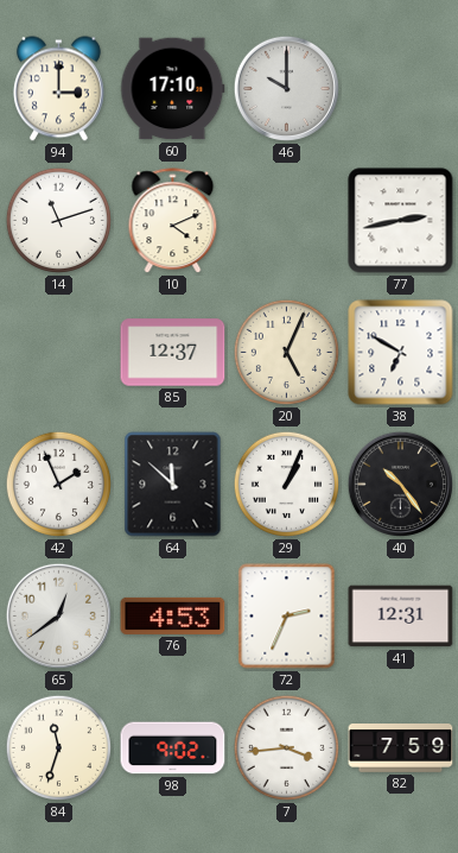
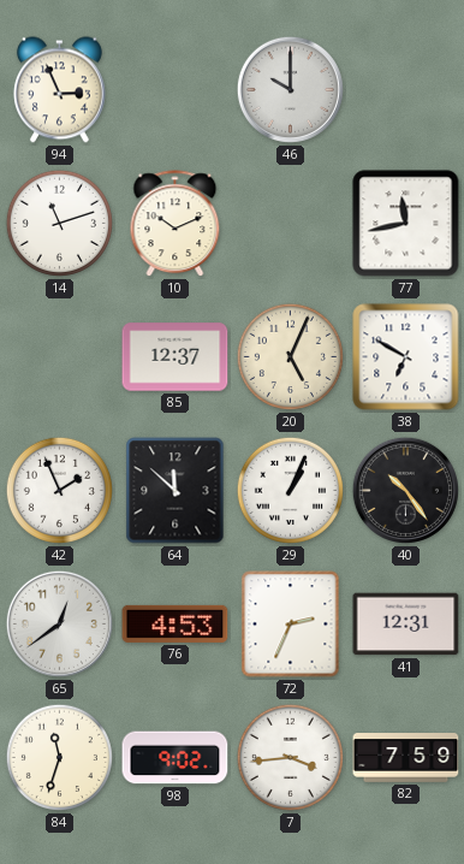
94: 3:00 -> 2:56 (59, 90)
60: 17:10 -> none (173, 89)
10: 4:11 -> 10:11 (176, 224)
77: 2:43 -> 11:43 (406, 224)
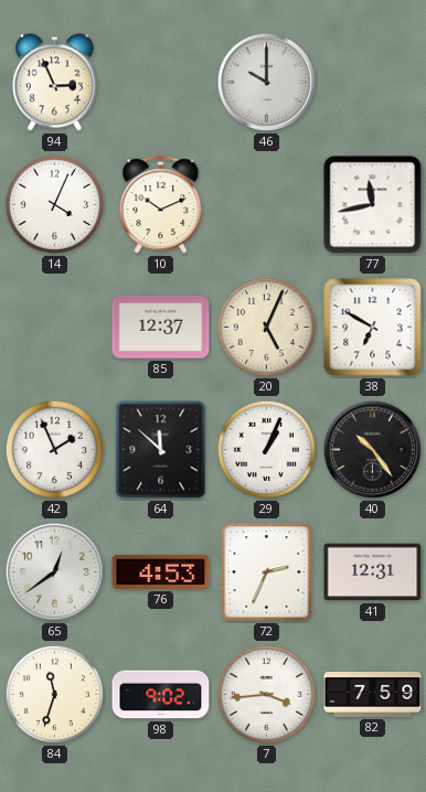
14: 11:12 -> 4:04 (54, 204)
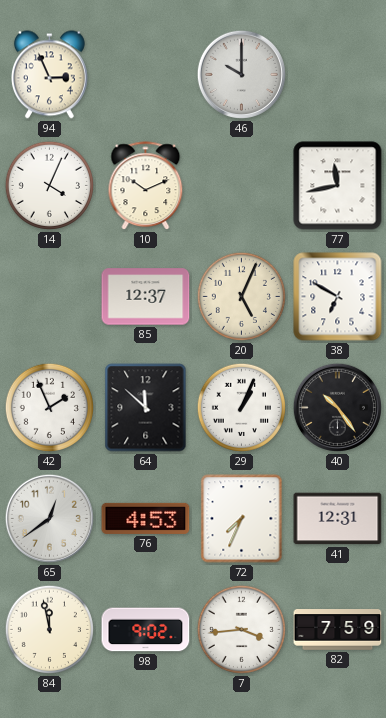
72: 2:34 -> 7:34 (242, 519)
84: 11:33 -> 11:58 (49, 629)
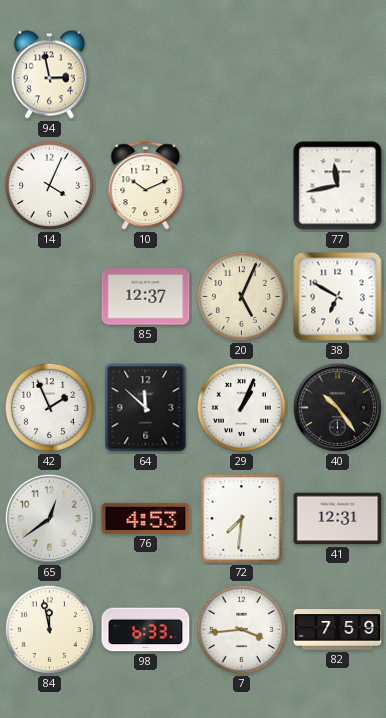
94: 2:56 -> 2:58 (49, 75)
46: 10:00 -> none (241, 74)
72: 7:34 -> 7:31 (242, 519)
98: 9:02 -> 6:33 (146, 630)
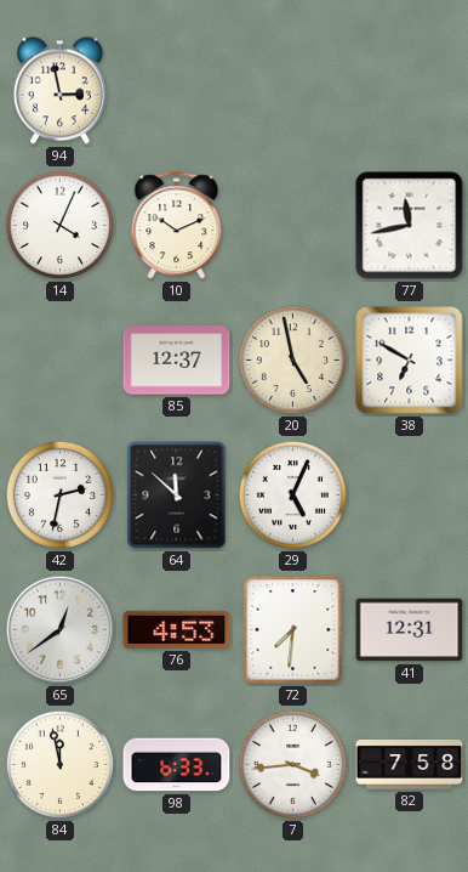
20: 5:04 -> 4:58 (292, 359)
42: 1:56 -> 2:32 (59, 494)
29: 1:04 -> 5:04 (292, 494)
40: 10:24 -> none (337, 407)
82: 7:59 -> 7:58 (410, 765)
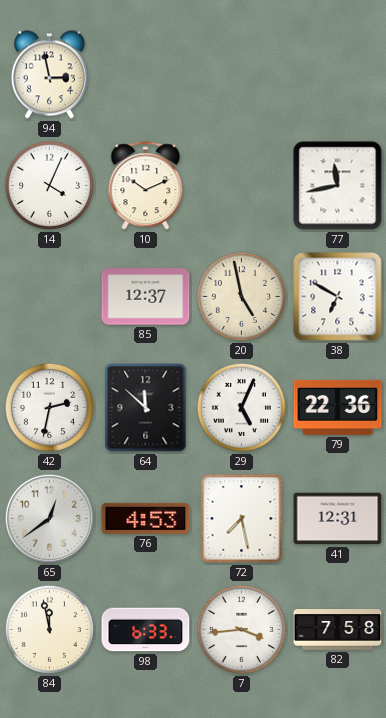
79: none -> 22:36 (338, 407)
72: 7:31 -> 7:28 (242, 519)
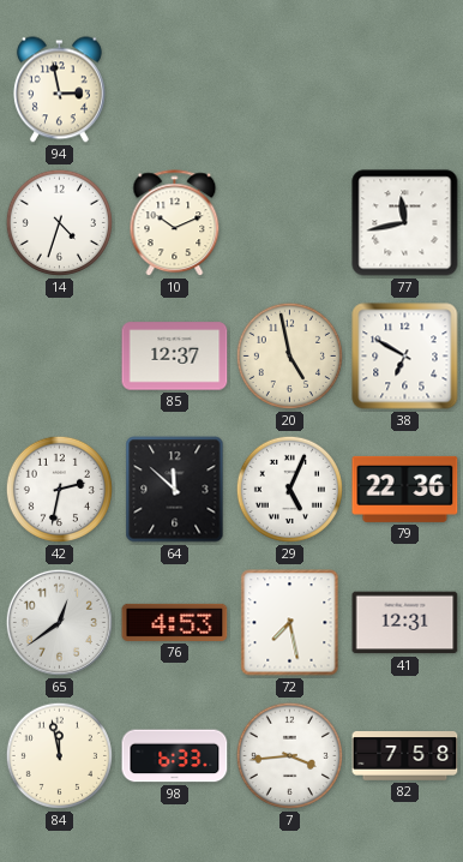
14: 4:04 -> 4:33 (59, 222)
